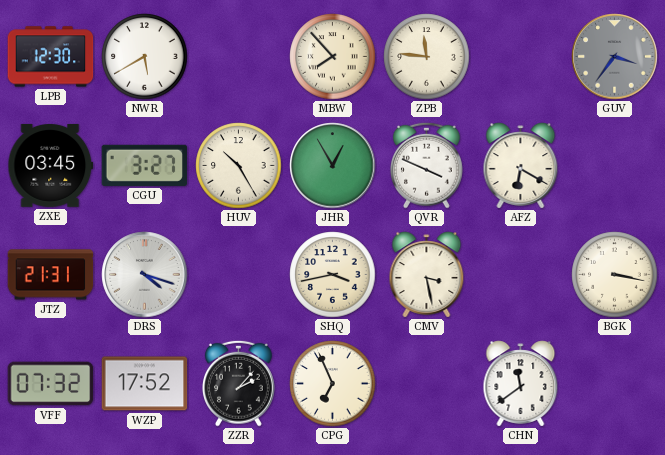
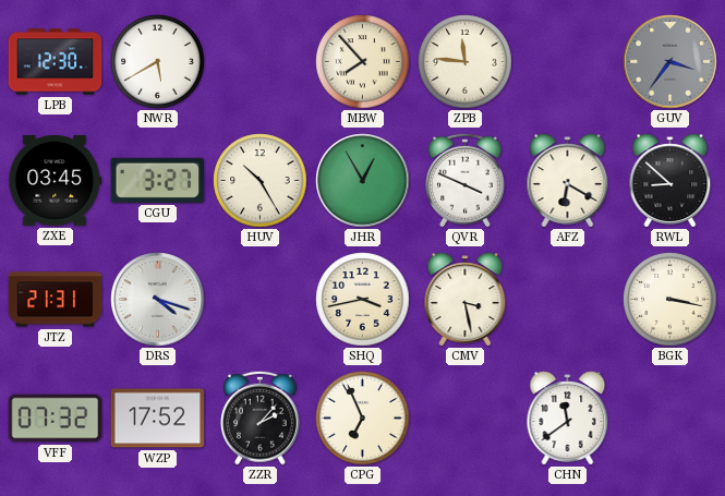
RWL: none -> 8:52 (670, 181)
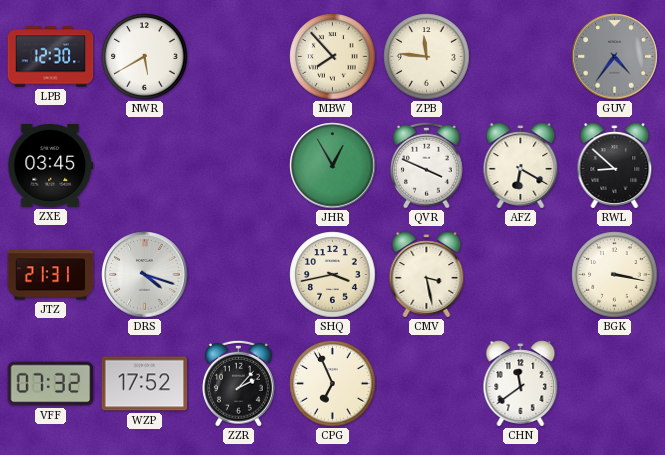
GUV: 3:36 -> 4:36 (615, 57)
CGU: 3:27 -> none (158, 180)
HUV: 10:25 -> none (261, 181)
